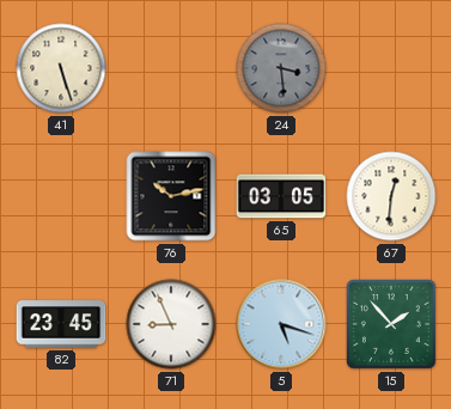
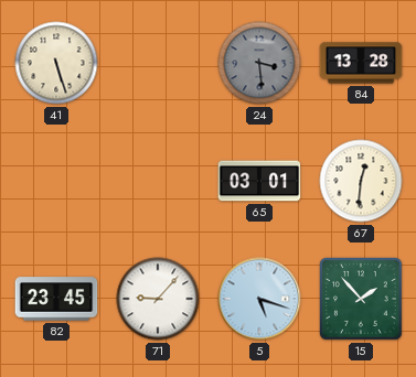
84: none -> 13:28 (361, 63)
76: 10:13 -> none (171, 196)
65: 03:05 -> 03:01 (259, 181)
71: 8:56 -> 9:07 (158, 299)
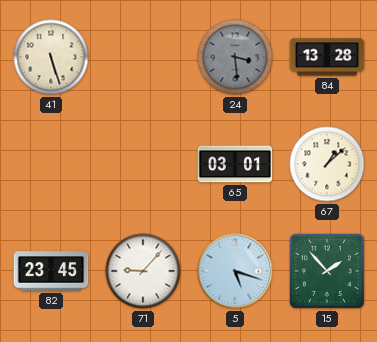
67: 12:31 -> 1:08 (327, 164)
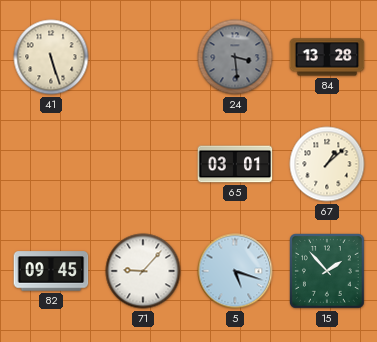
82: 23:45 -> 09:45 (51, 271)
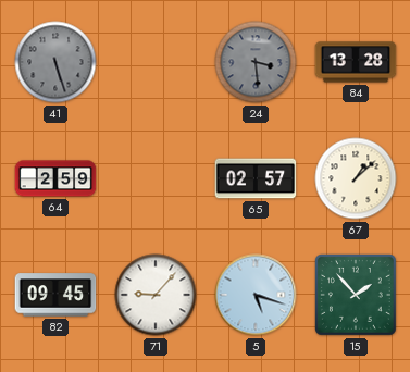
41 dial: cream -> grey (55, 62)
64: none -> 2:59 (55, 178)
65: 03:01 -> 02:57 (256, 178)
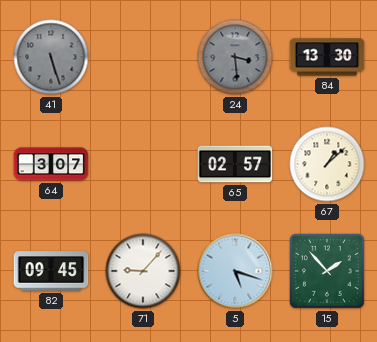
84: 13:28 -> 13:30 (327, 57)
64: 2:59 -> 3:07 (51, 164)
